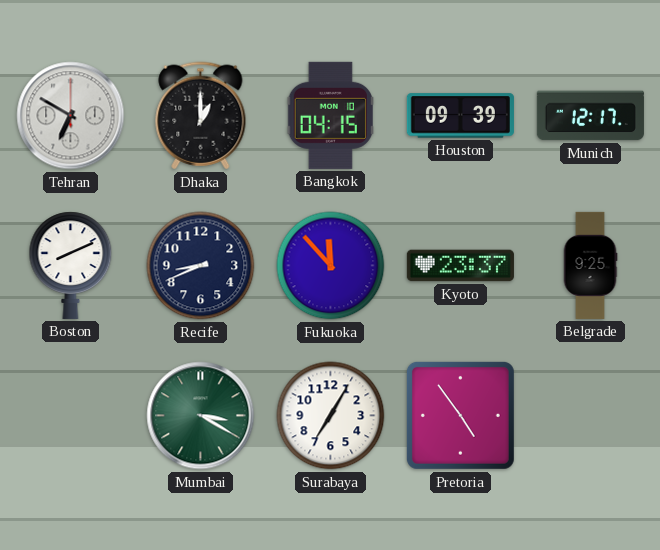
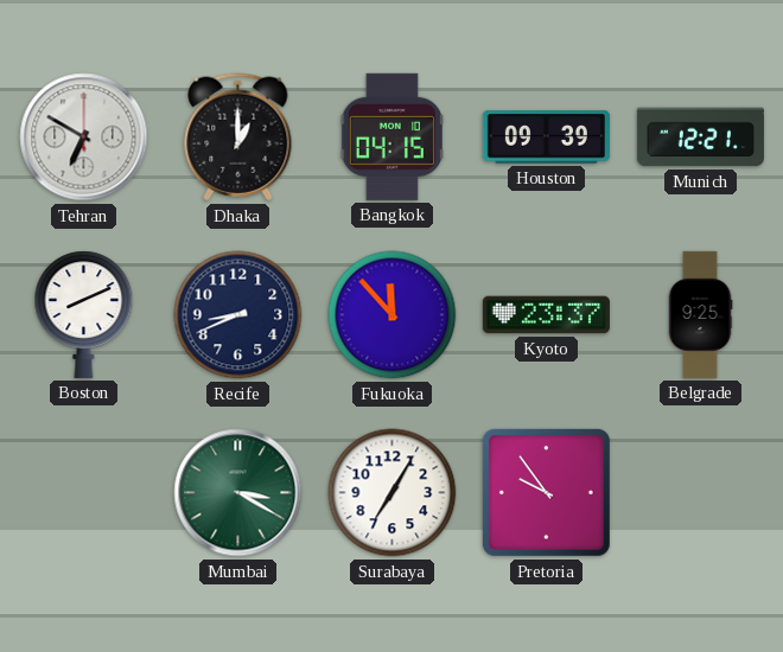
Munich: 12:17 -> 12:21 (700, 138)
Pretoria: 4:54 -> 9:54 (546, 492)
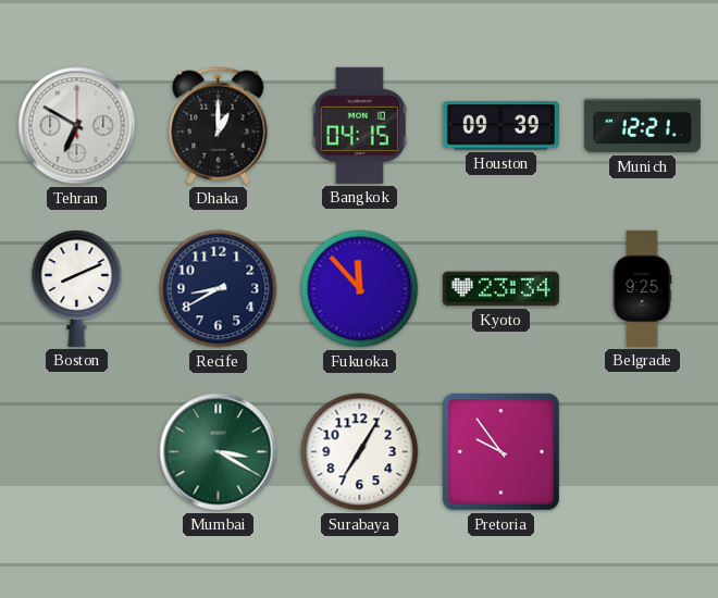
Recife: 8:41 -> 8:40 (219, 289)
Kyoto: 23:37 -> 23:34 (500, 289)
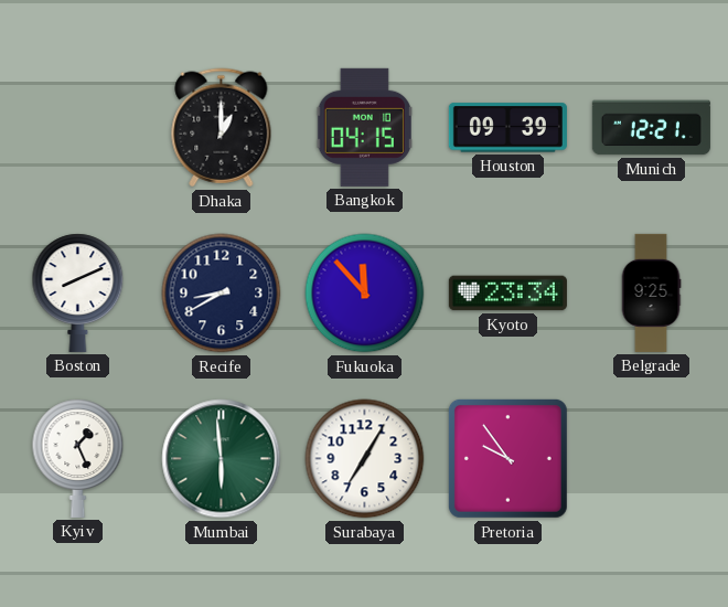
Tehran: 6:50 -> none (77, 126)
Kyiv: none -> 1:26 (78, 458)
Mumbai: 3:20 -> 5:59 (222, 459)
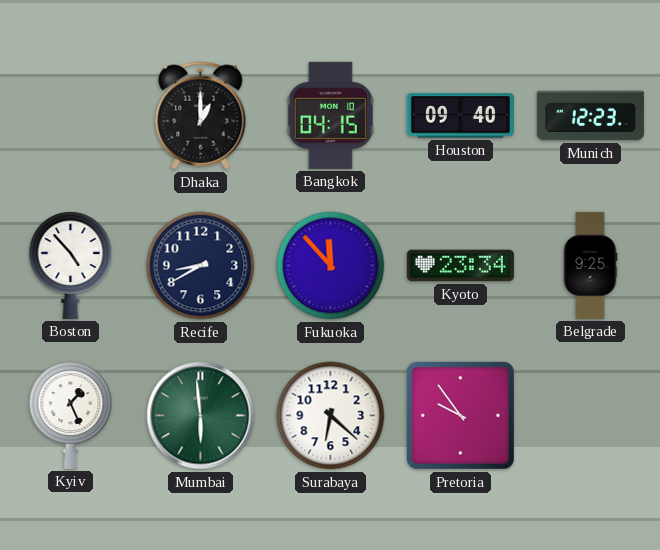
Houston: 09:39 -> 09:40 (460, 116)
Munich: 12:21 -> 12:23 (590, 116)
Boston: 8:11 -> 4:53 (71, 265)
Surabaya: 7:05 -> 6:22 (331, 416)
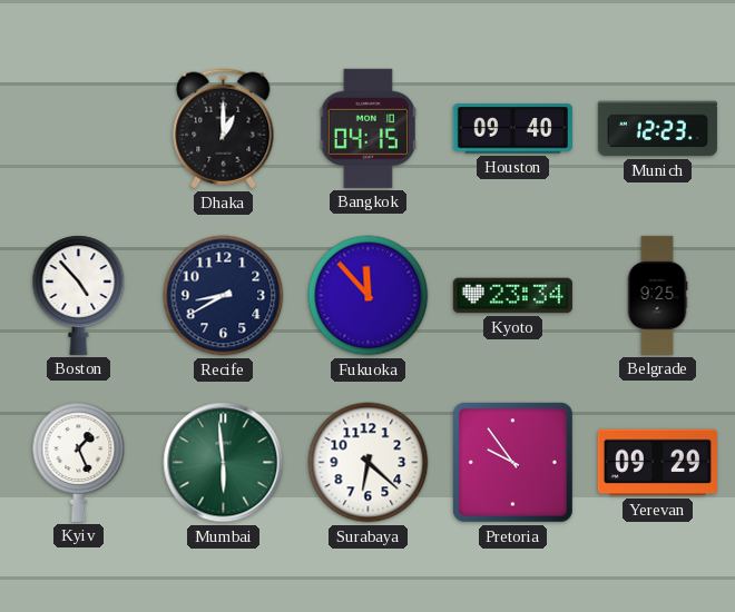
Yerevan: none -> 09:29 (657, 463)
